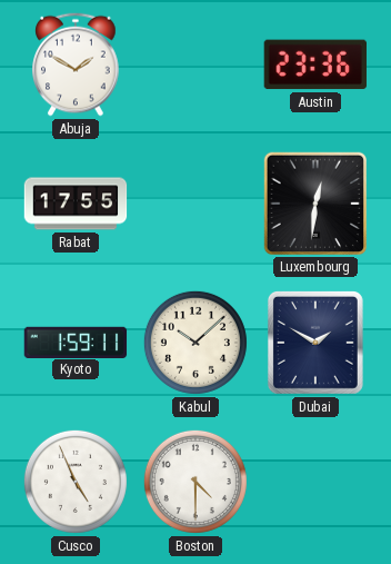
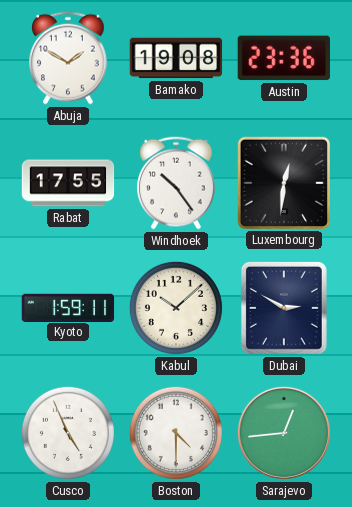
Bamako: none -> 19:08 (176, 58)
Windhoek: none -> 10:24 (176, 183)
Dubai: 1:50 -> 2:50 (284, 308)
Sarajevo: none -> 12:44 (284, 433)
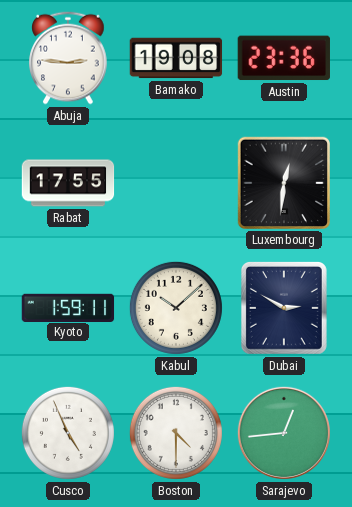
Abuja: 1:50 -> 2:46 (68, 58)
Windhoek: 10:24 -> none (176, 183)
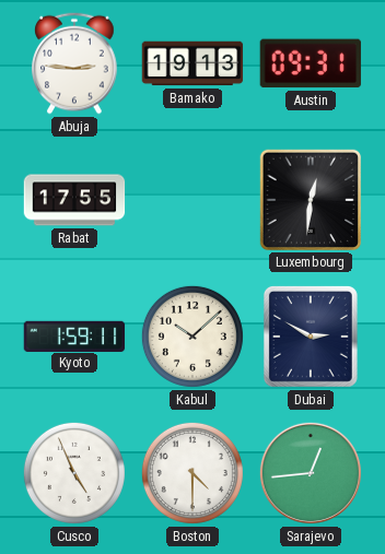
Bamako: 19:08 -> 19:13 (192, 63)
Austin: 23:36 -> 09:31 (310, 63)
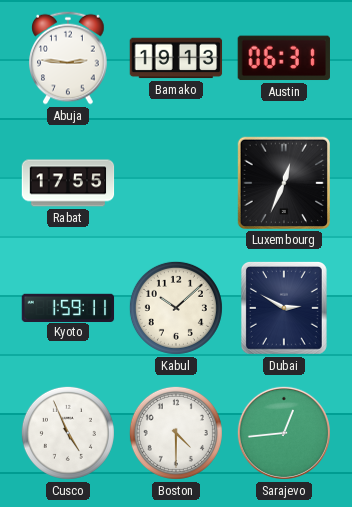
Austin: 09:31 -> 06:31 (283, 58)
Luxembourg: 12:31 -> 12:34 (283, 182)
